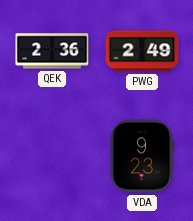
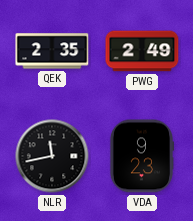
QEK: 2:36 -> 2:35 (52, 51)
NLR: none -> 11:43 (52, 156)
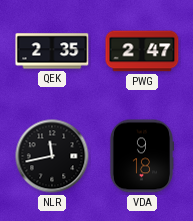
PWG: 2:49 -> 2:47 (142, 51)
VDA: 9:23 -> 9:18 (141, 156)
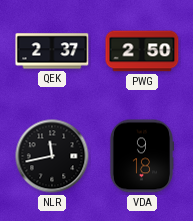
QEK: 2:35 -> 2:37 (52, 51)
PWG: 2:47 -> 2:50 (142, 51)
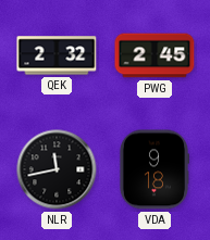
QEK: 2:37 -> 2:32 (57, 55)
PWG: 2:50 -> 2:45 (155, 55)
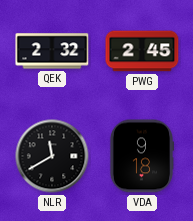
NLR: 11:43 -> 11:40 (52, 156)
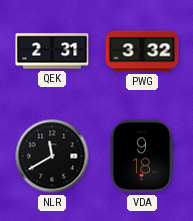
QEK: 2:32 -> 2:31 (52, 51)
PWG: 2:45 -> 3:32 (142, 51)
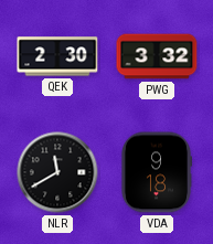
QEK: 2:31 -> 2:30 (57, 56)
